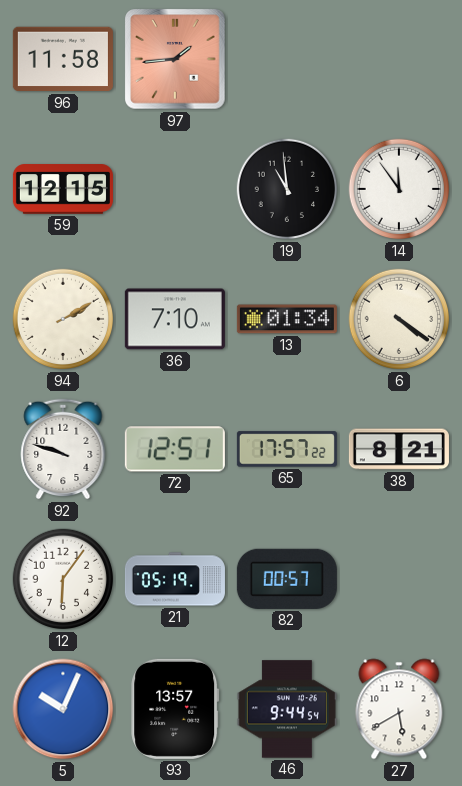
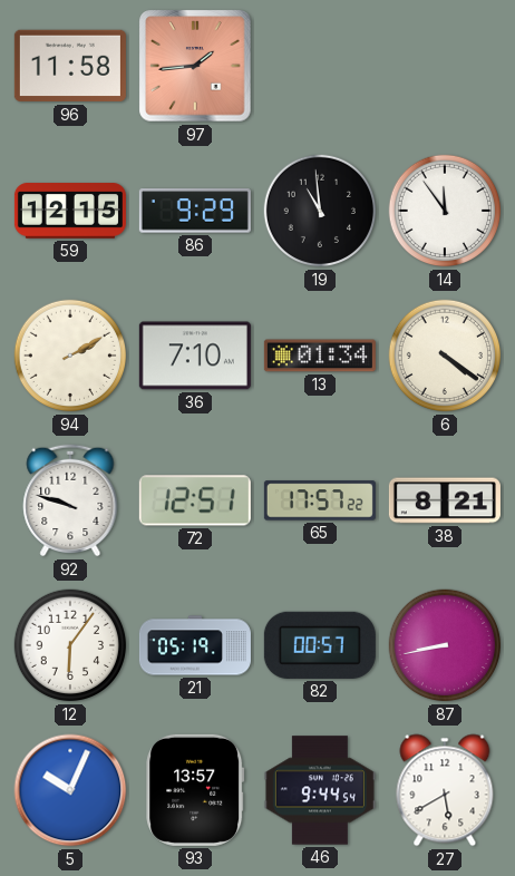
86: none -> 9:29 (195, 211)
87: none -> 8:43 (445, 645)
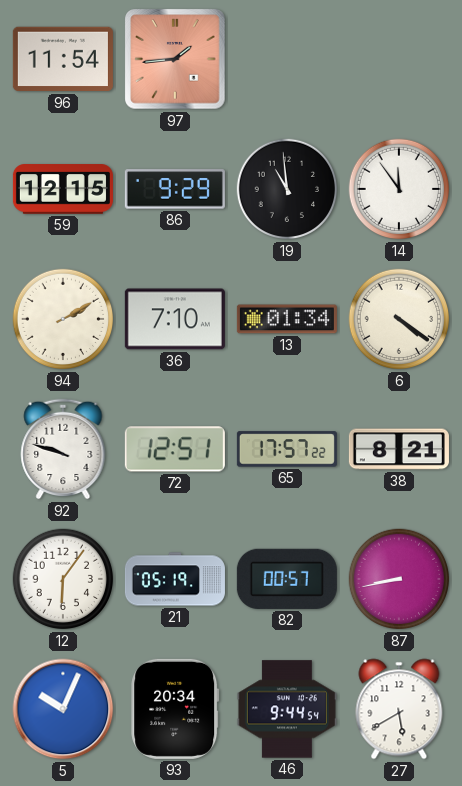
96: 11:58 -> 11:54 (63, 59)
93: 13:57 -> 20:34 (175, 709)
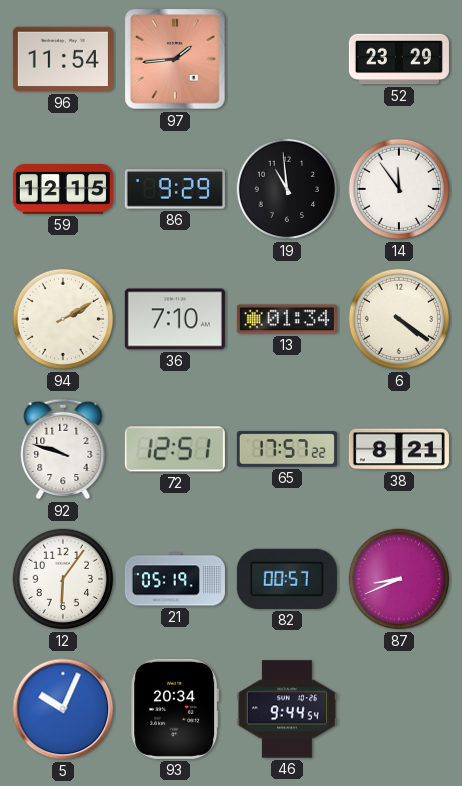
52: none -> 23:29 (399, 59)
87: 8:43 -> 8:41 (399, 579)
27: 5:40 -> none (399, 709)
